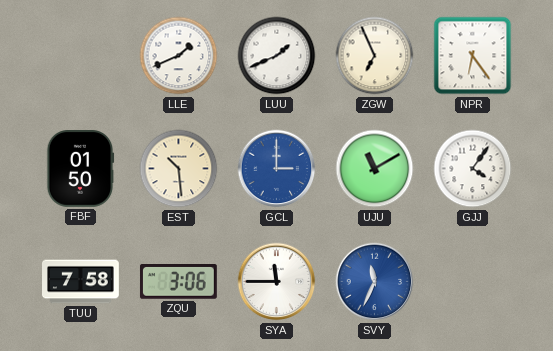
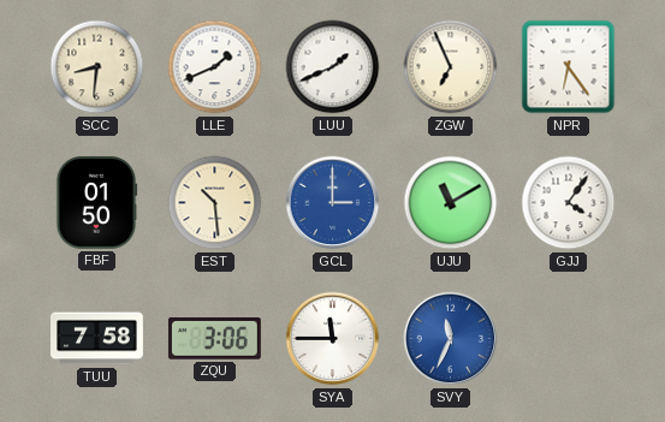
SCC: none -> 8:31 (97, 67)
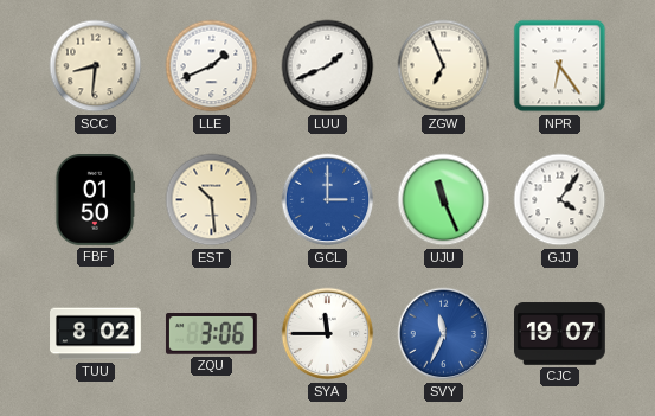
UJU: 11:10 -> 11:26 (444, 200)
TUU: 7:58 -> 8:02 (96, 334)
CJC: none -> 19:07 (560, 334)
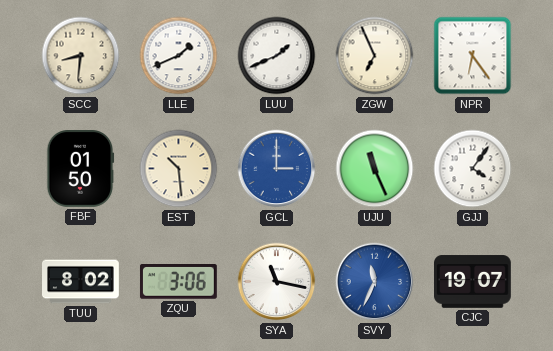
SYA: 11:45 -> 11:17 (277, 282)
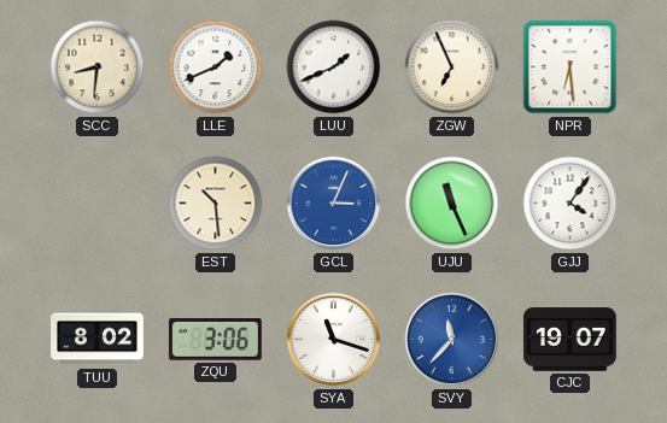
NPR: 6:24 -> 6:29 (571, 67)
FBF: 01:50 -> none (80, 169)
GCL: 3:00 -> 3:04 (334, 204)
SYA: 11:17 -> 11:18 (334, 340)
SVY: 11:34 -> 11:37 (452, 340)
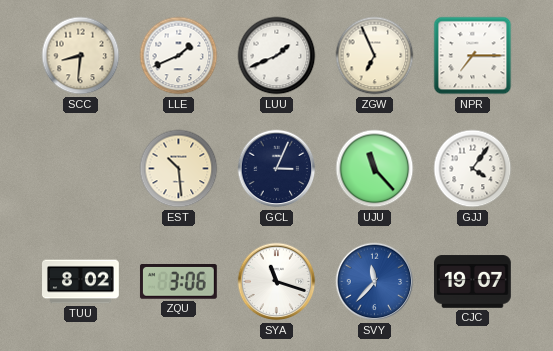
NPR: 6:29 -> 7:15 (473, 56)
GCL dial: blue -> navy (277, 169)
UJU: 11:26 -> 11:23 (375, 169)
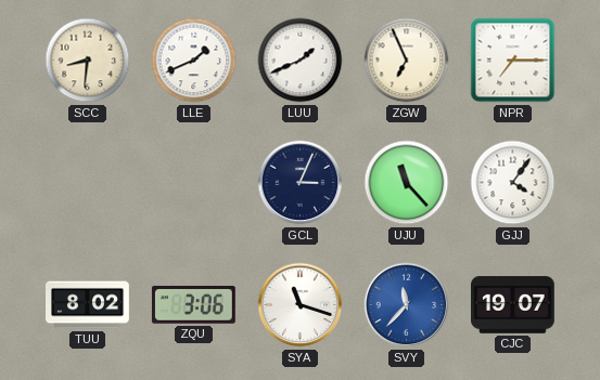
EST: 10:29 -> none (179, 169)
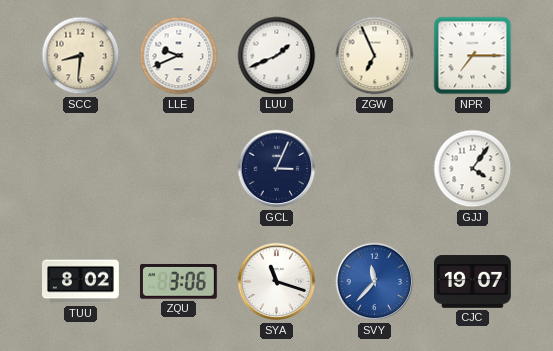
LLE: 1:41 -> 9:41 (179, 56)
UJU: 11:23 -> none (407, 183)
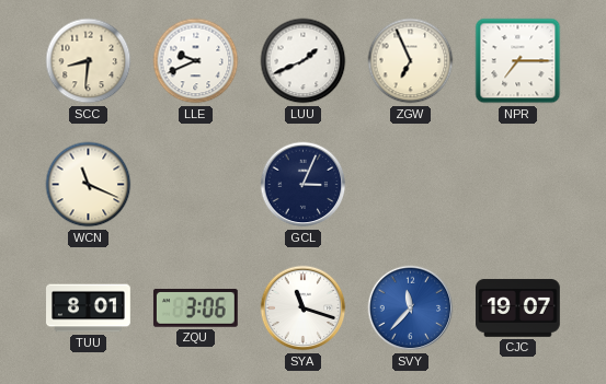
WCN: none -> 11:19 (89, 185)
GJJ: 4:06 -> none (473, 169)
TUU: 8:02 -> 8:01 (89, 309)
